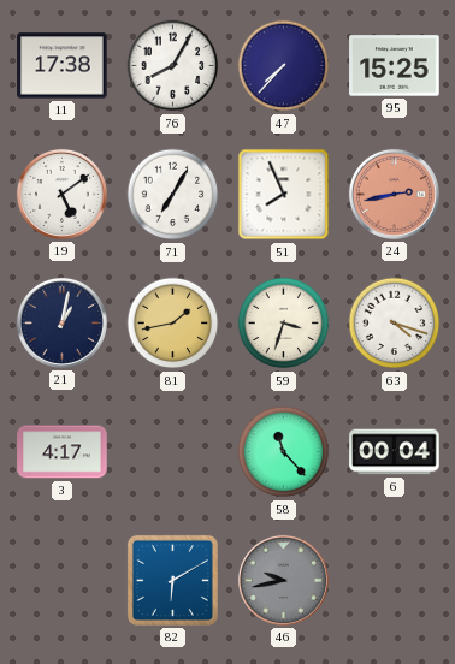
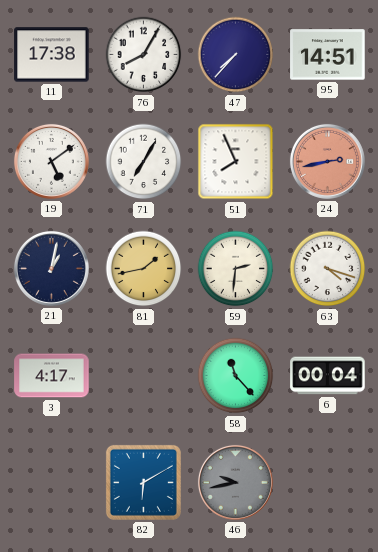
95: 15:25 -> 14:51 (328, 55)
59: 3:33 -> 2:31 (236, 269)
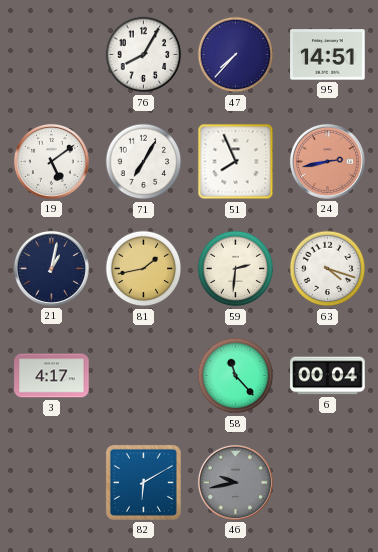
11: 17:38 -> none (52, 55)
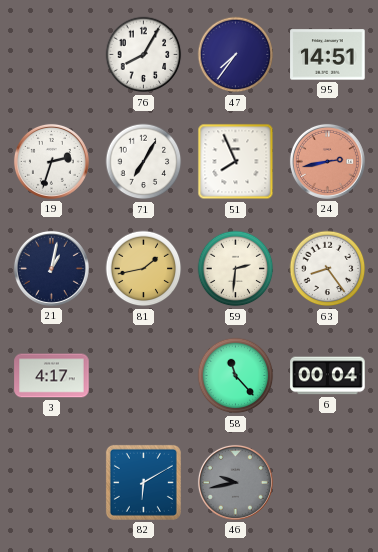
47: 7:37 -> 7:36 (236, 55)
19: 5:09 -> 2:33 (51, 161)
63: 4:18 -> 8:24 (328, 269)
